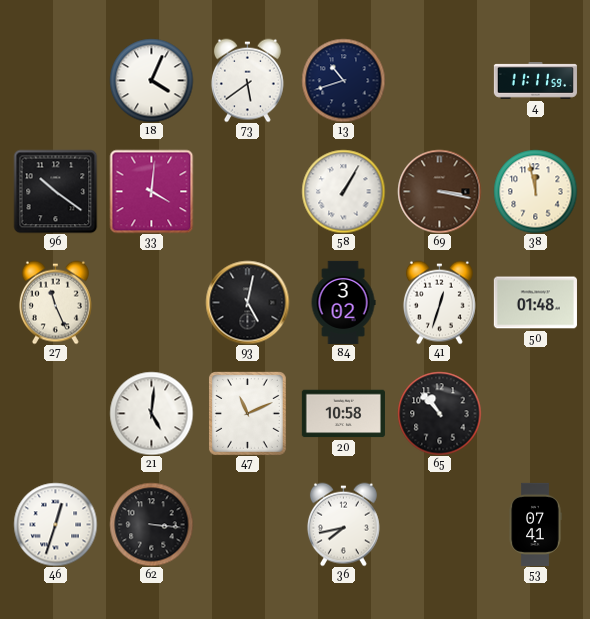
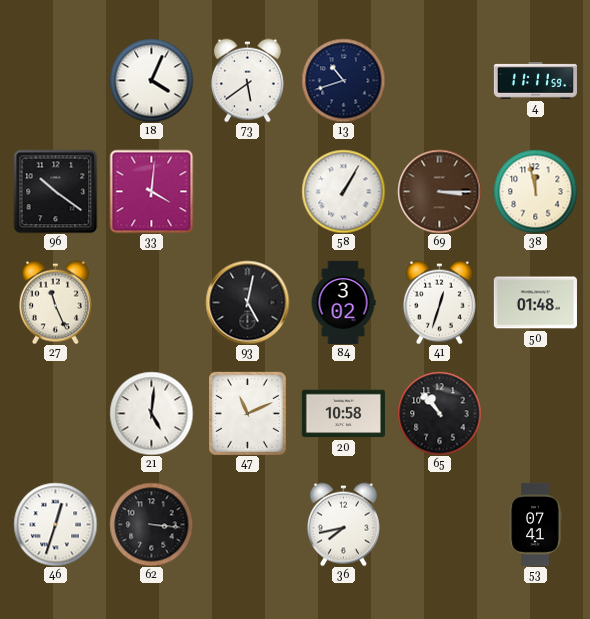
69: 3:17 -> 3:15 (439, 191)
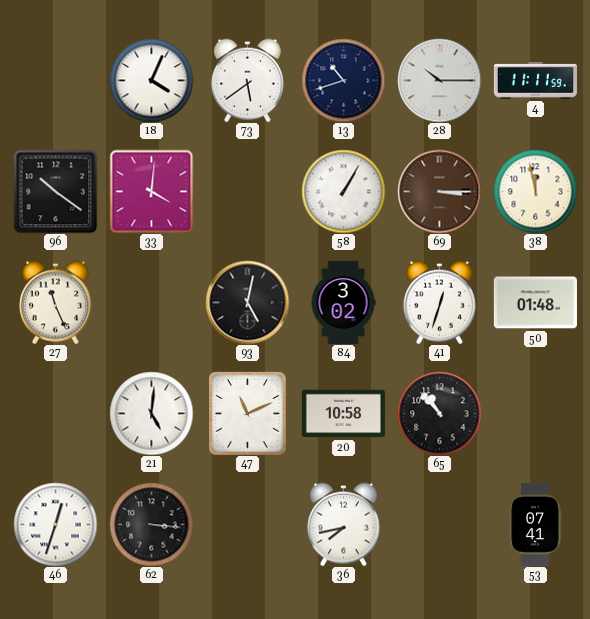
28: none -> 10:15 (439, 80)
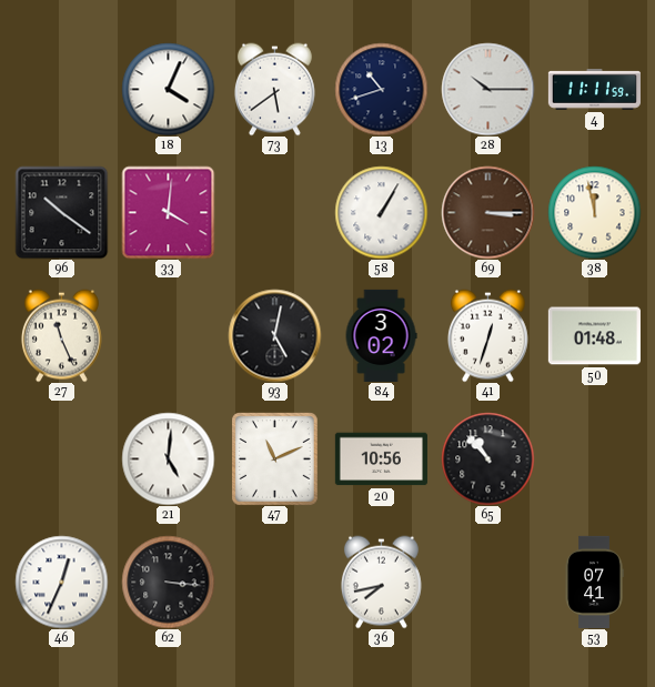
20: 10:58 -> 10:56 (381, 459)
46: 12:33 -> 12:34 (61, 582)
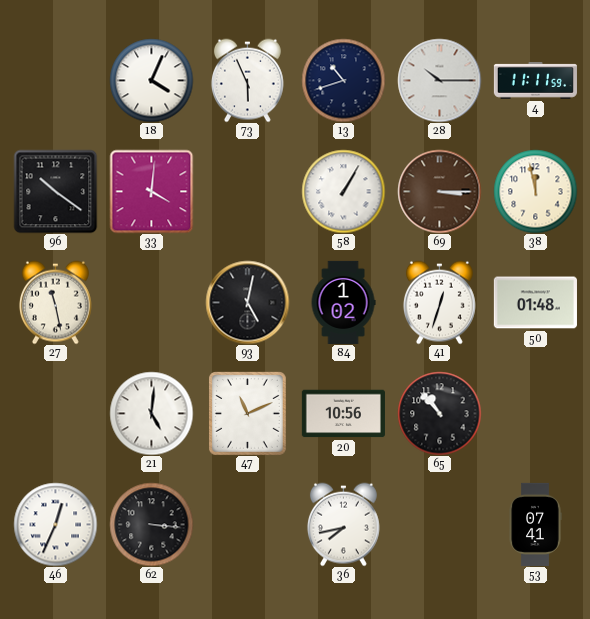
73: 5:39 -> 5:56 (247, 80)
27: 11:26 -> 11:28 (55, 302)
84: 3:02 -> 1:02 (343, 302)
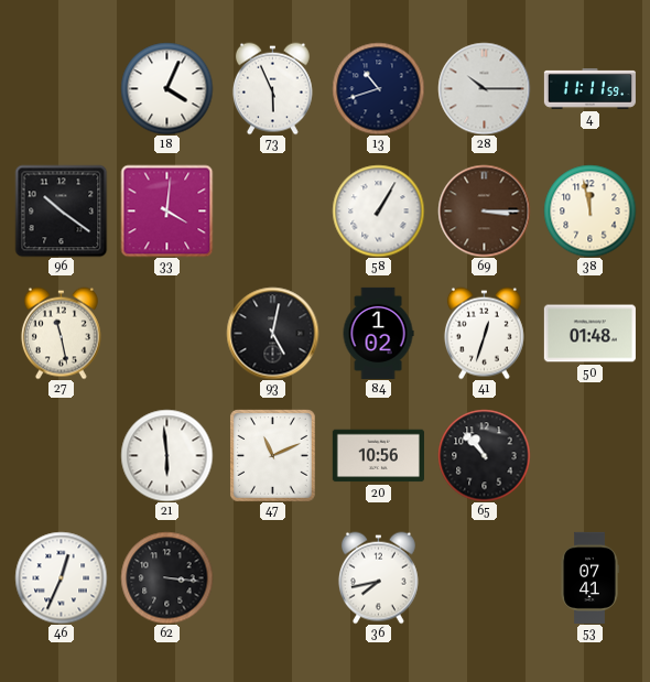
21: 5:01 -> 5:59 (166, 455)
